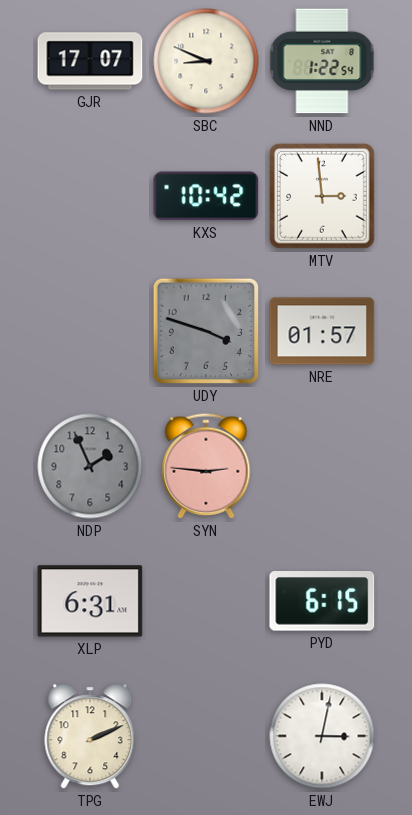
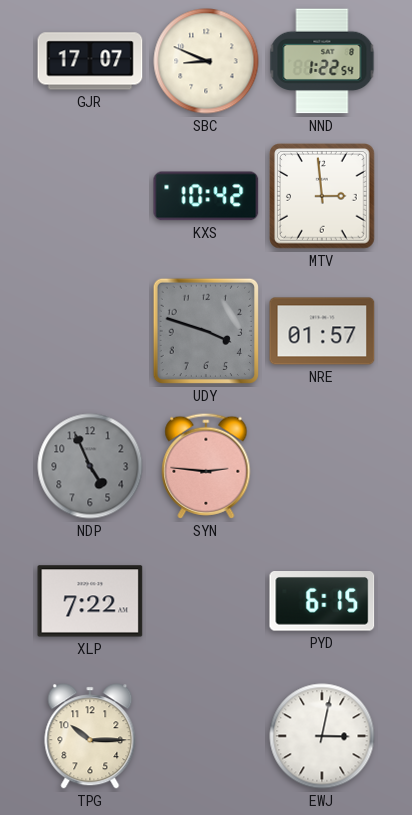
NDP: 1:56 -> 4:56 (90, 466)
XLP: 6:31 -> 7:22 (90, 601)
TPG: 2:11 -> 10:15 (90, 736)
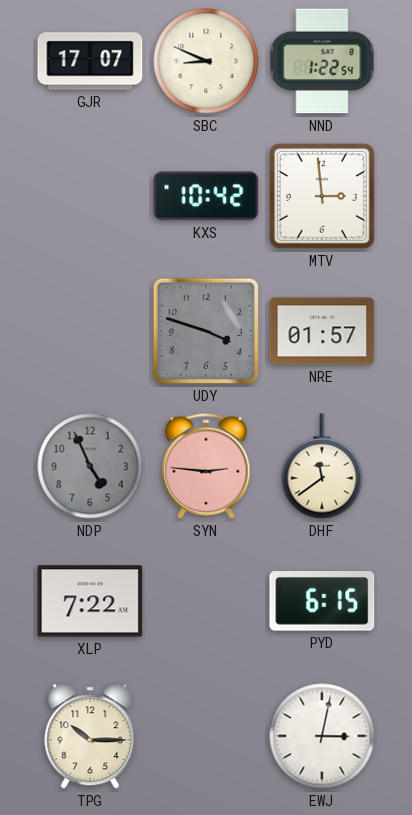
DHF: none -> 11:39 (322, 466)
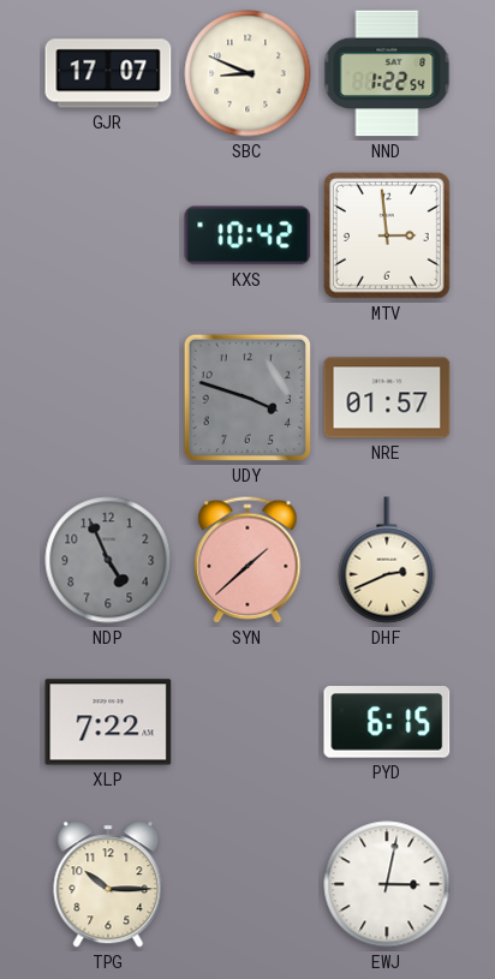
SYN: 2:46 -> 1:38 (247, 560)
DHF: 11:39 -> 2:41 (387, 560)
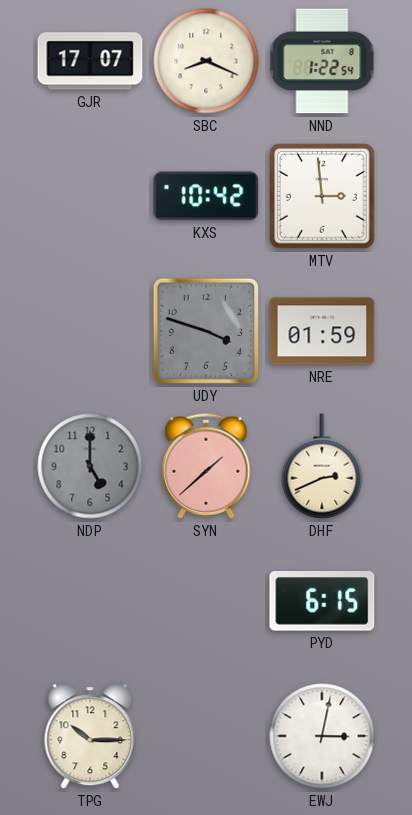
SBC: 8:49 -> 8:19 (206, 61)
NRE: 01:57 -> 01:59 (322, 331)
NDP: 4:56 -> 5:00 (90, 466)
XLP: 7:22 -> none (108, 722)
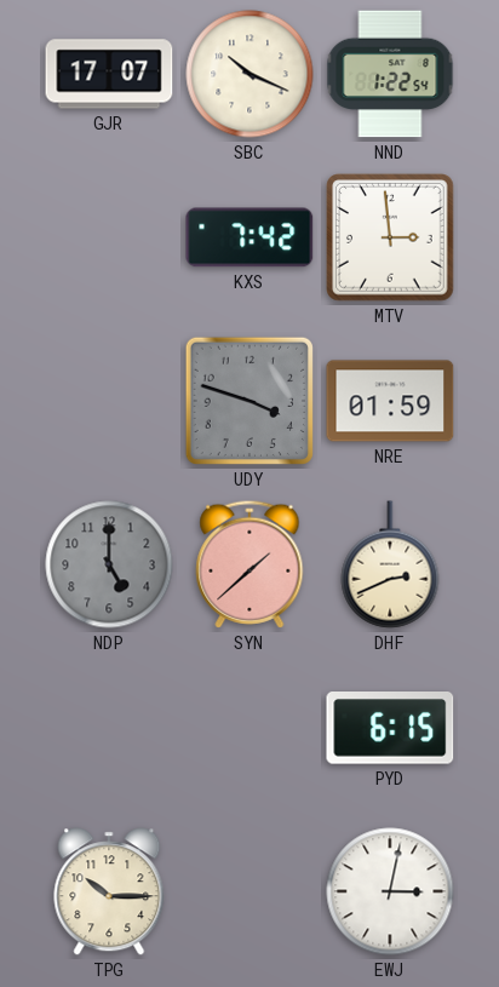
SBC: 8:19 -> 10:19 (249, 74)
KXS: 10:42 -> 7:42 (249, 237)
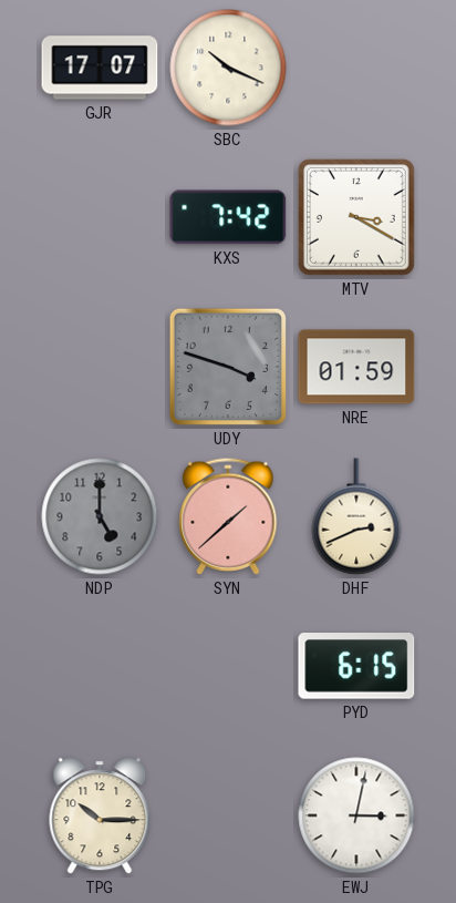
NND: 1:22 -> none (390, 74)
MTV: 2:59 -> 3:20 (356, 217)
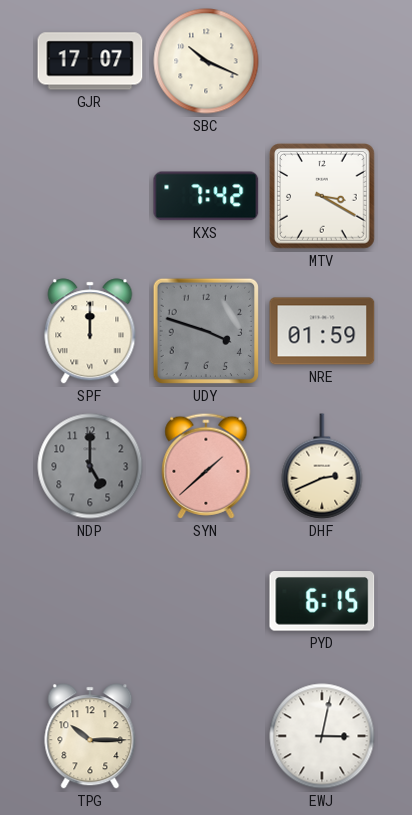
SPF: none -> 12:00 (90, 331)
